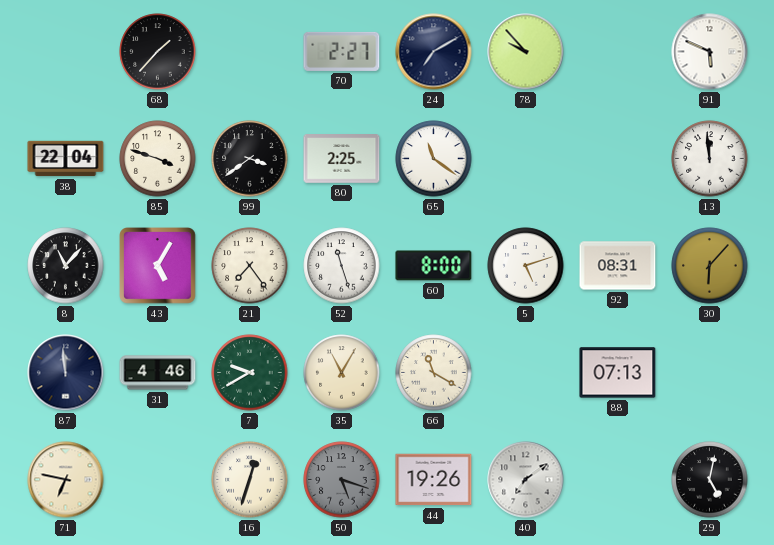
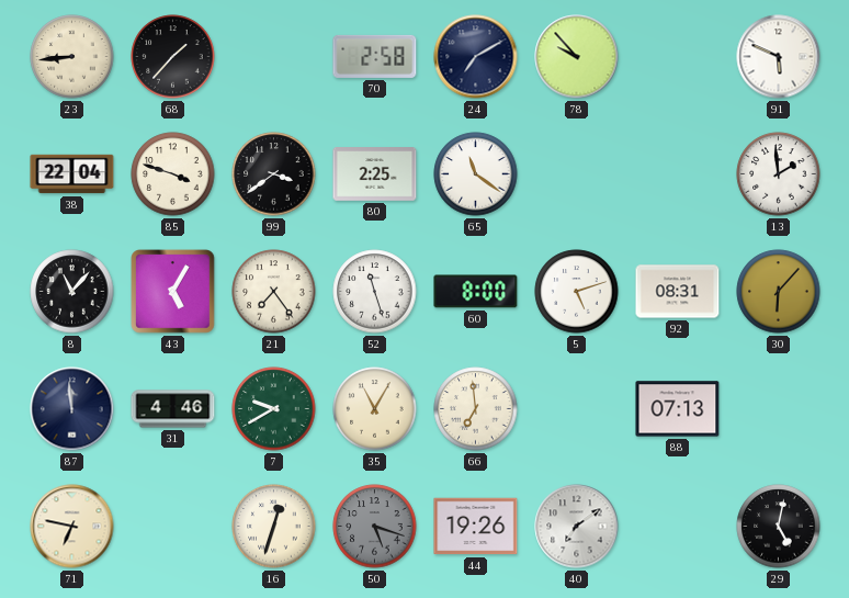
23: none -> 8:44 (72, 57)
70: 2:27 -> 2:58 (375, 56)
13: 11:59 -> 1:59 (779, 174)
66: 11:20 -> 6:59 (476, 409)
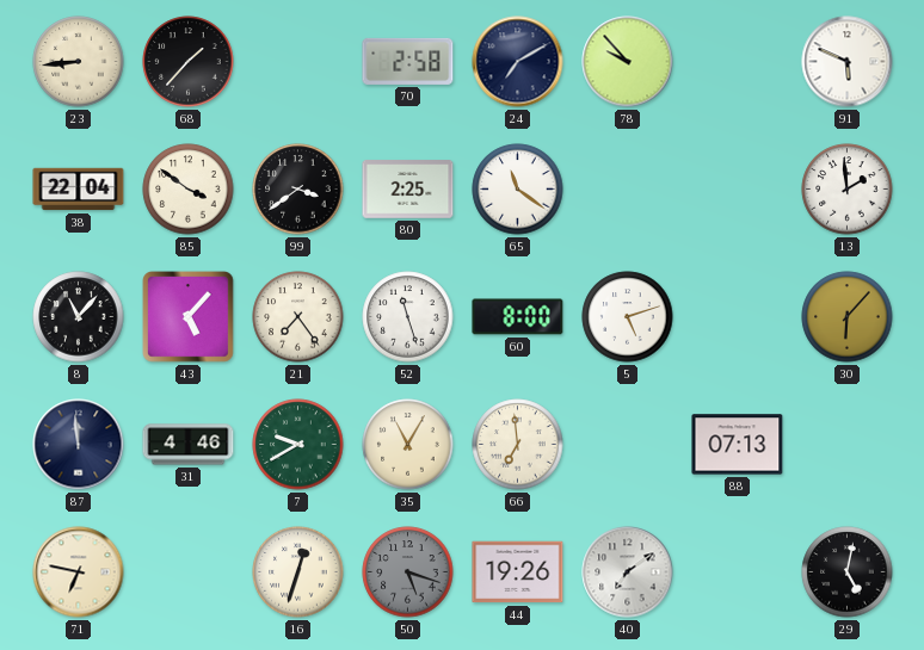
85: 3:48 -> 3:51 (189, 190)
43: 5:05 -> 5:07 (189, 317)
92: 08:31 -> none (678, 292)
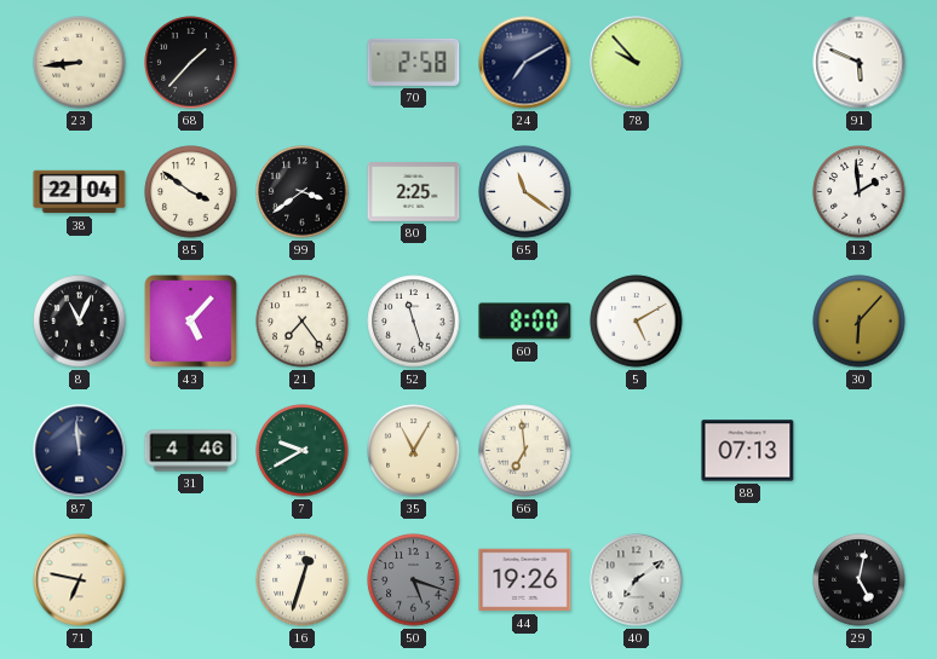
8: 11:07 -> 11:04 (80, 322)
5: 5:12 -> 5:10 (637, 322)
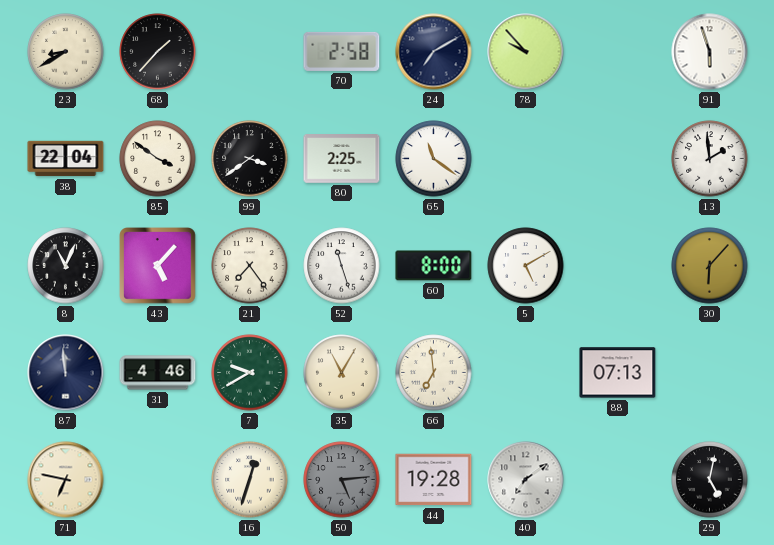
23: 8:44 -> 8:40 (66, 52)
91: 5:49 -> 5:57 (710, 52)
50: 5:18 -> 5:14 (342, 480)
44: 19:26 -> 19:28 (434, 480)
